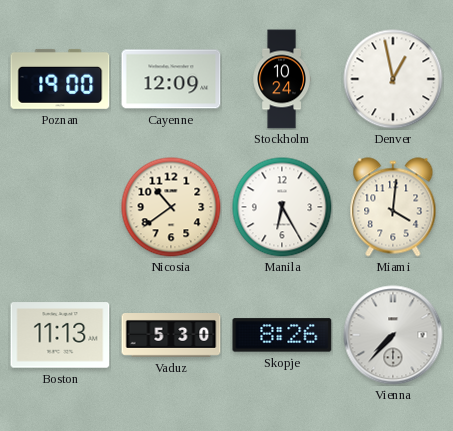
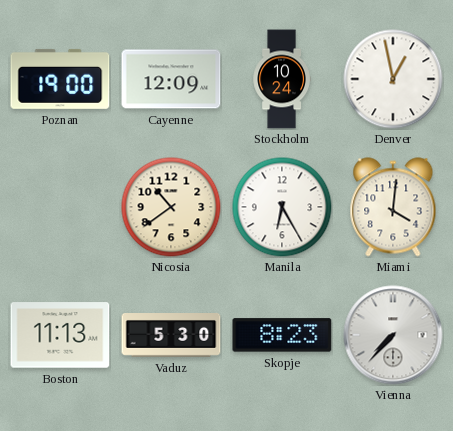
Skopje: 8:26 -> 8:23 (282, 335)
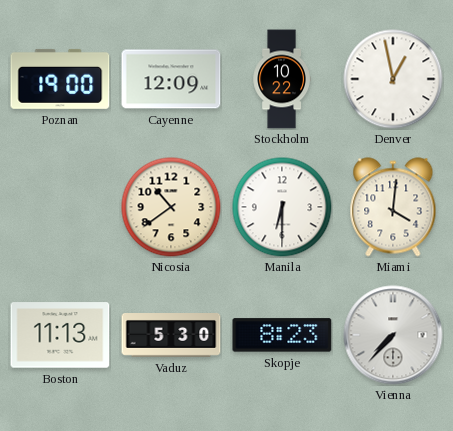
Stockholm: 10:24 -> 10:22 (282, 79)
Manila: 6:25 -> 6:30 (282, 207)
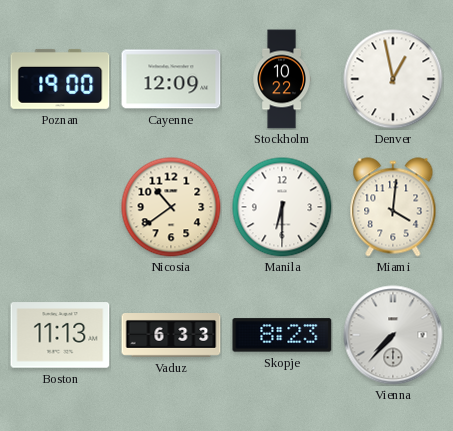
Vaduz: 5:30 -> 6:33 (171, 336)
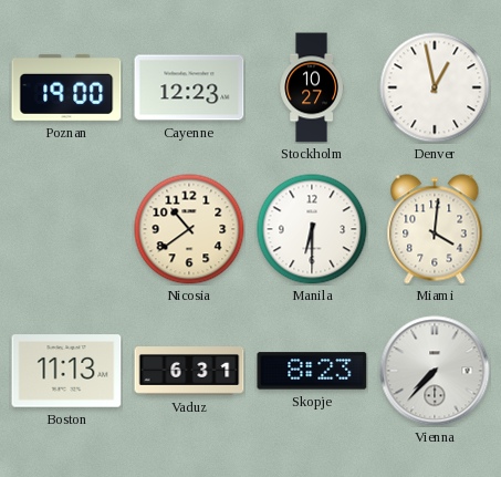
Cayenne: 12:09 -> 12:23 (189, 87)
Stockholm: 10:22 -> 10:27 (312, 87)
Vaduz: 6:33 -> 6:31 (189, 372)
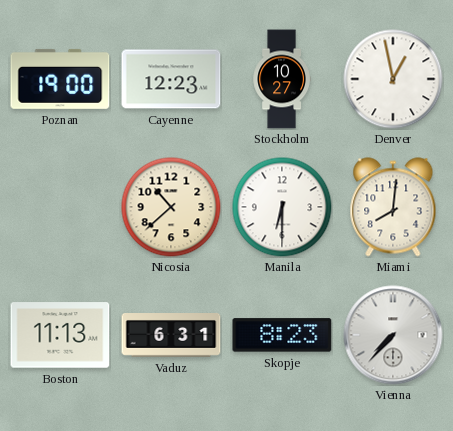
Nicosia: 10:39 -> 10:38 (171, 207)
Miami: 4:01 -> 8:01 (393, 207)
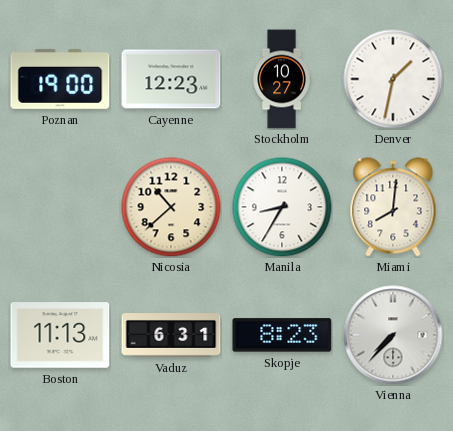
Denver: 12:58 -> 1:32 (393, 79)
Manila: 6:30 -> 8:35 (282, 207)
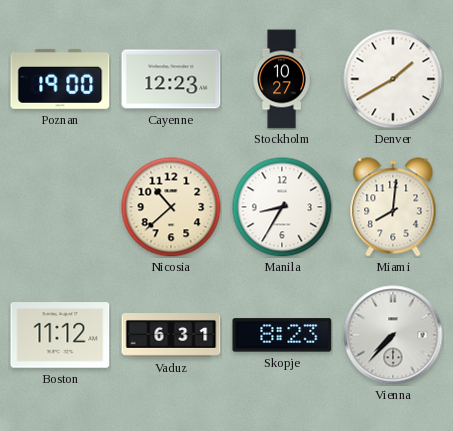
Denver: 1:32 -> 1:40 (393, 79)
Boston: 11:13 -> 11:12 (60, 335)
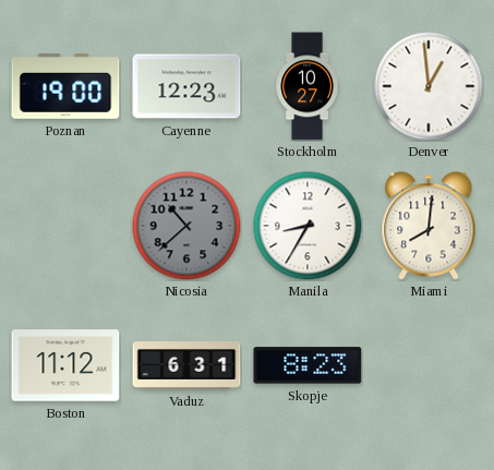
Denver: 1:40 -> 12:59 (429, 86)
Nicosia dial: cream -> grey (186, 226)
Vienna: 7:37 -> none (393, 335)
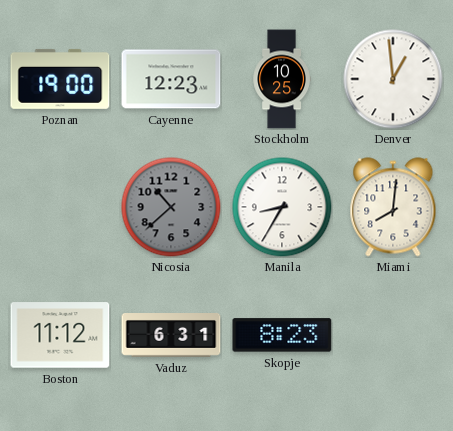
Stockholm: 10:27 -> 10:25 (282, 79)
